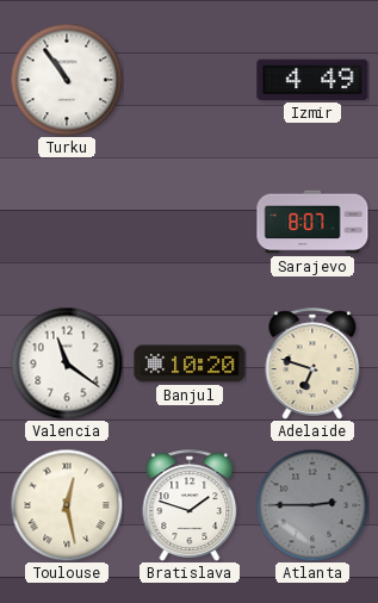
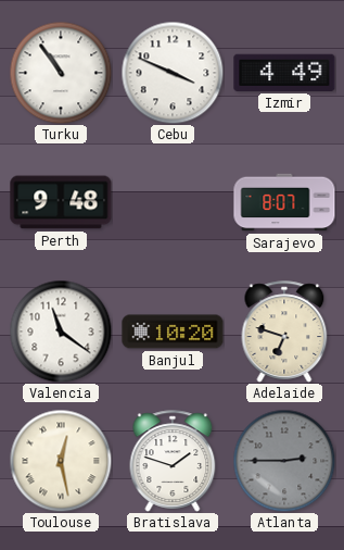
Cebu: none -> 3:49 (173, 73)
Perth: none -> 9:48 (61, 202)
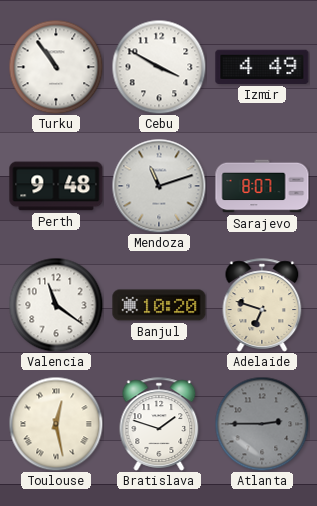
Cebu: 3:49 -> 3:50 (159, 67)
Mendoza: none -> 11:12 (159, 186)
